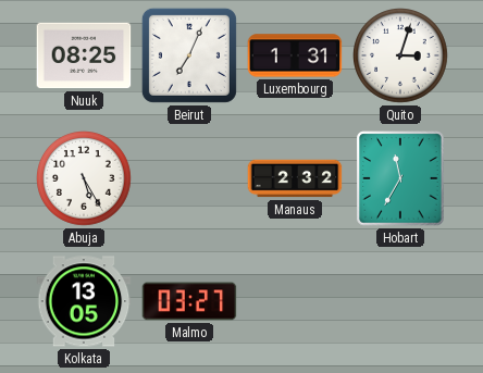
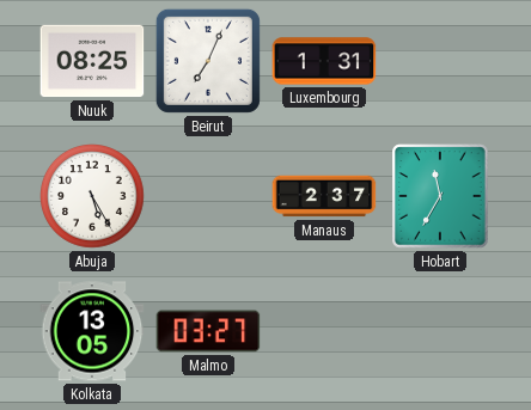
Quito: 3:03 -> none (401, 57)
Manaus: 2:32 -> 2:37 (324, 196)
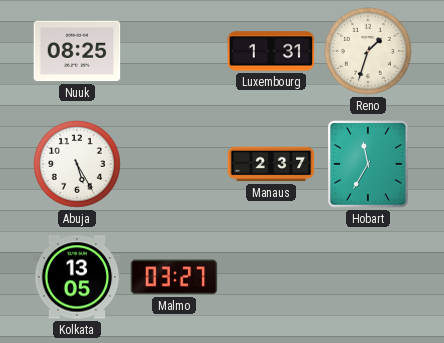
Beirut: 7:04 -> none (208, 61)
Reno: none -> 1:33 (369, 52)
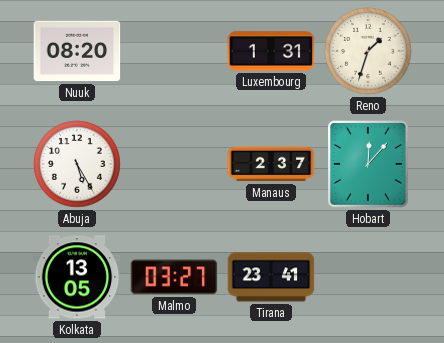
Nuuk: 08:25 -> 08:20 (77, 51)
Hobart: 11:35 -> 12:07 (368, 164)
Tirana: none -> 23:41 (271, 277)
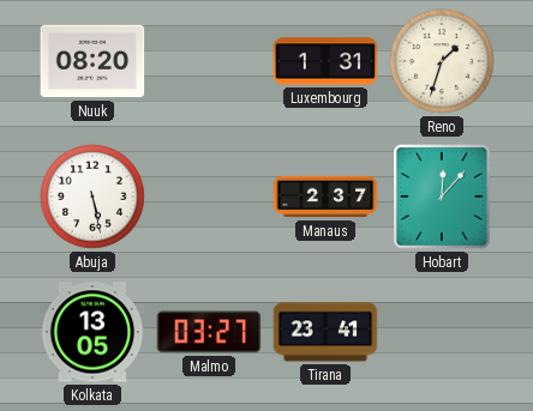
Abuja: 5:25 -> 5:28 (94, 198)
